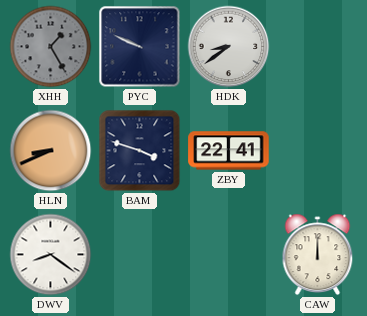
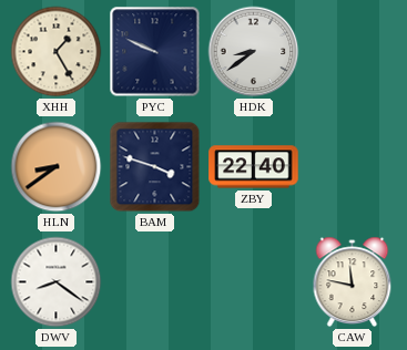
XHH dial: grey -> cream (57, 52)
HLN: 8:41 -> 8:39 (57, 167)
ZBY: 22:41 -> 22:40 (254, 167)
CAW: 12:00 -> 11:47 (353, 282)
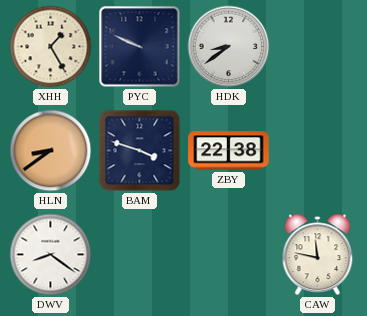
ZBY: 22:40 -> 22:38 (229, 151)
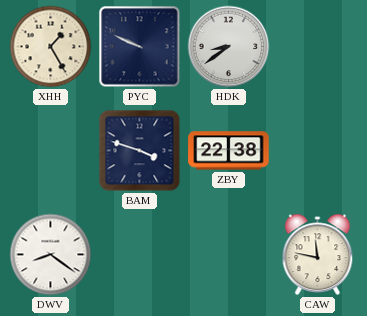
HLN: 8:39 -> none (51, 151)
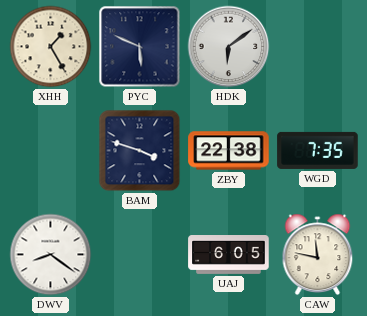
PYC: 9:49 -> 5:49 (140, 47)
HDK: 8:39 -> 6:09 (229, 47)
WGD: none -> 7:35 (318, 150)
UAJ: none -> 6:05 (229, 255)
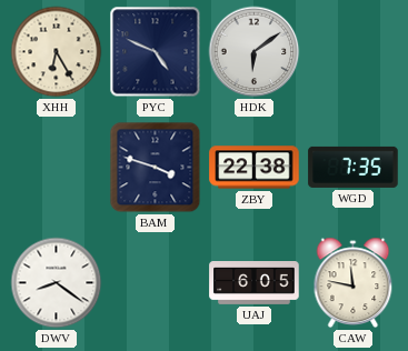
XHH: 1:25 -> 6:25 (57, 52)
PYC: 5:49 -> 4:49 (156, 52)
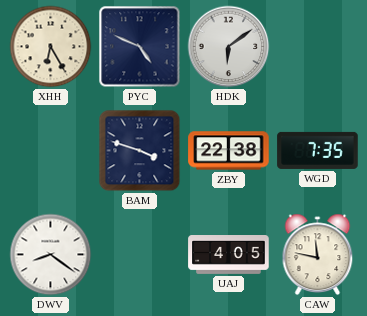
UAJ: 6:05 -> 4:05 (229, 255)
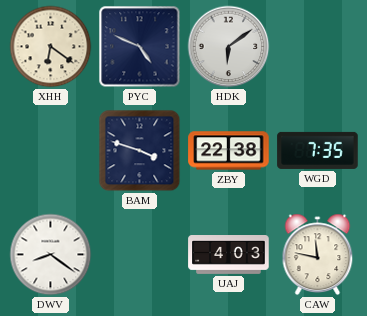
XHH: 6:25 -> 6:21 (51, 47)
UAJ: 4:05 -> 4:03 (229, 255)
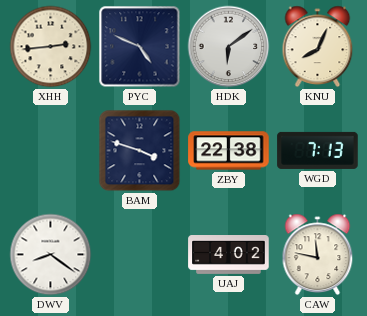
XHH: 6:21 -> 2:44 (51, 47)
KNU: none -> 8:04 (318, 47)
WGD: 7:35 -> 7:13 (318, 150)
UAJ: 4:03 -> 4:02 (229, 255)
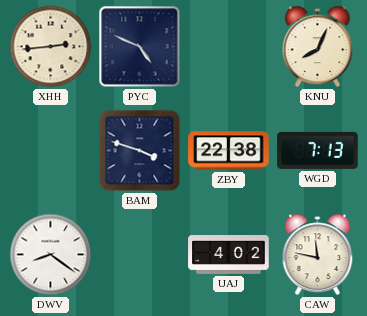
HDK: 6:09 -> none (229, 47)
